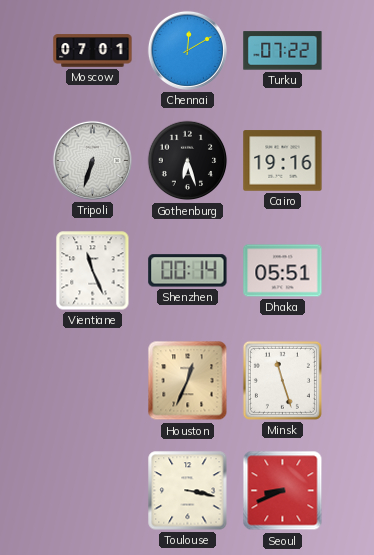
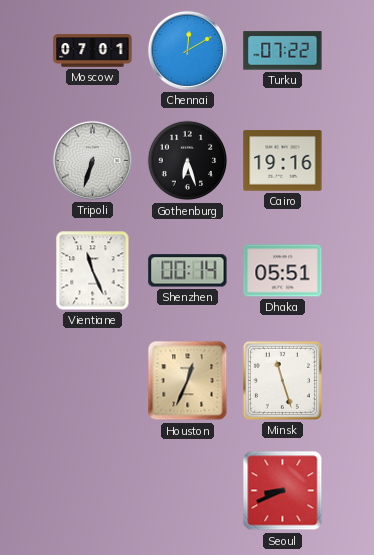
Toulouse: 3:17 -> none (188, 491)
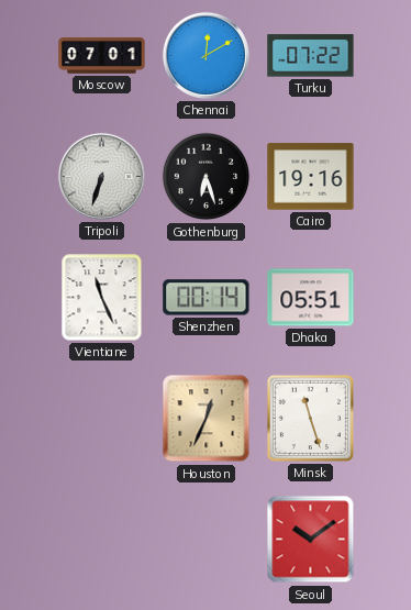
Seoul: 8:41 -> 10:09 (311, 540)
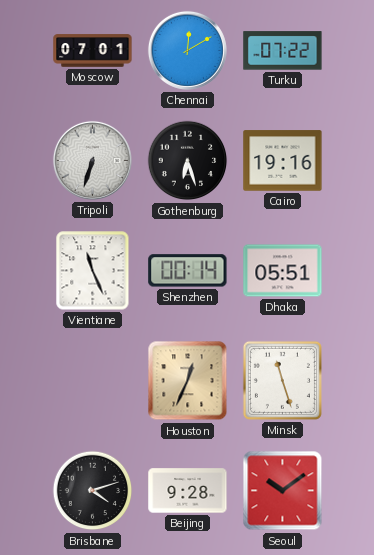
Brisbane: none -> 4:12 (93, 491)
Beijing: none -> 9:28 (188, 491)
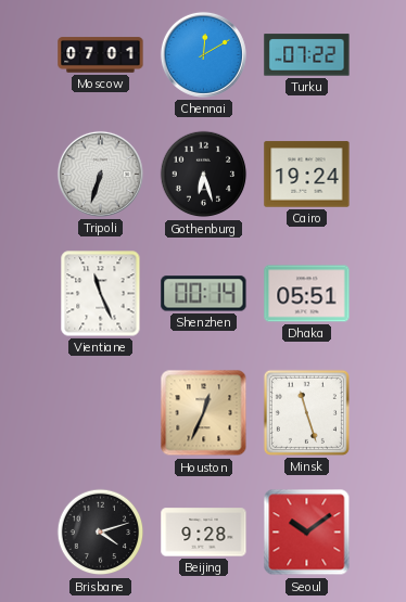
Cairo: 19:16 -> 19:24 (307, 175)
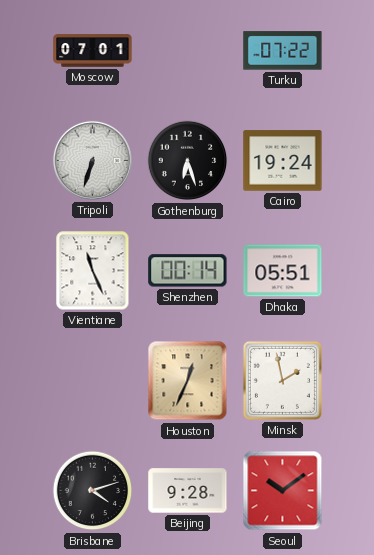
Chennai: 12:10 -> none (203, 54)
Minsk: 11:27 -> 1:58 (282, 380)
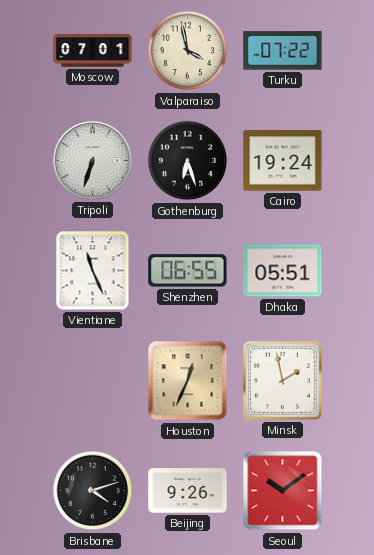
Valparaiso: none -> 3:58 (188, 51)
Shenzhen: 00:14 -> 06:55 (188, 271)
Beijing: 9:28 -> 9:26 (188, 491)
